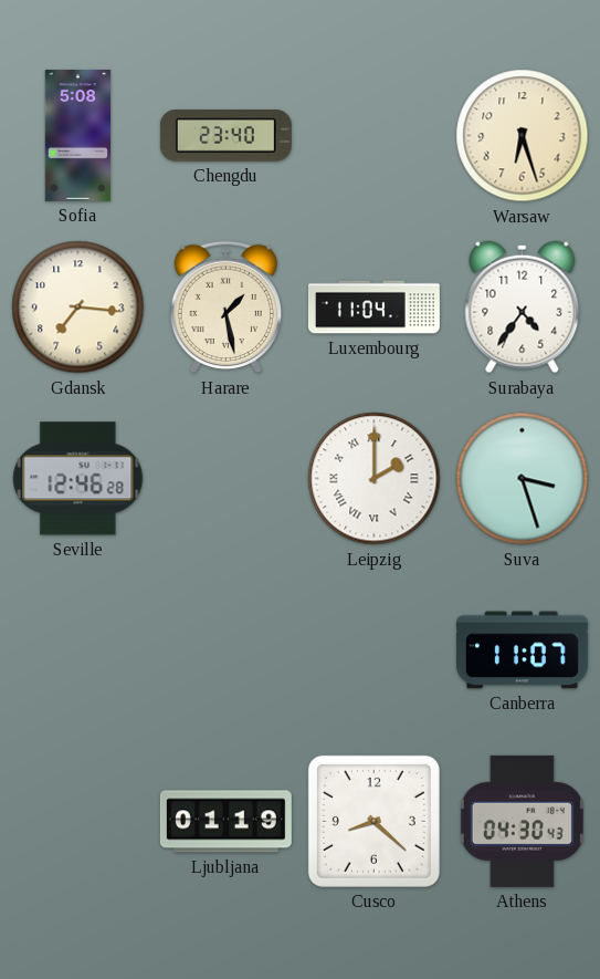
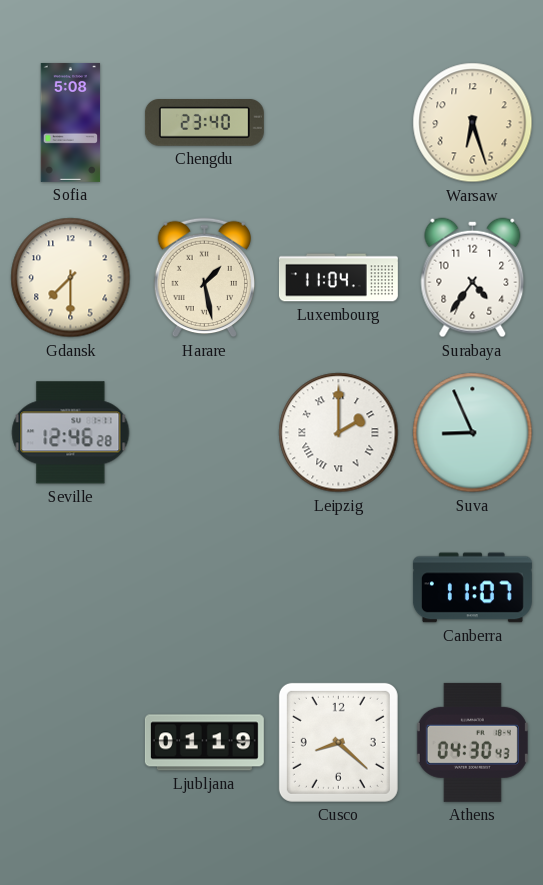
Gdansk: 7:16 -> 7:30 (71, 278)
Suva: 3:27 -> 8:56 (473, 433)
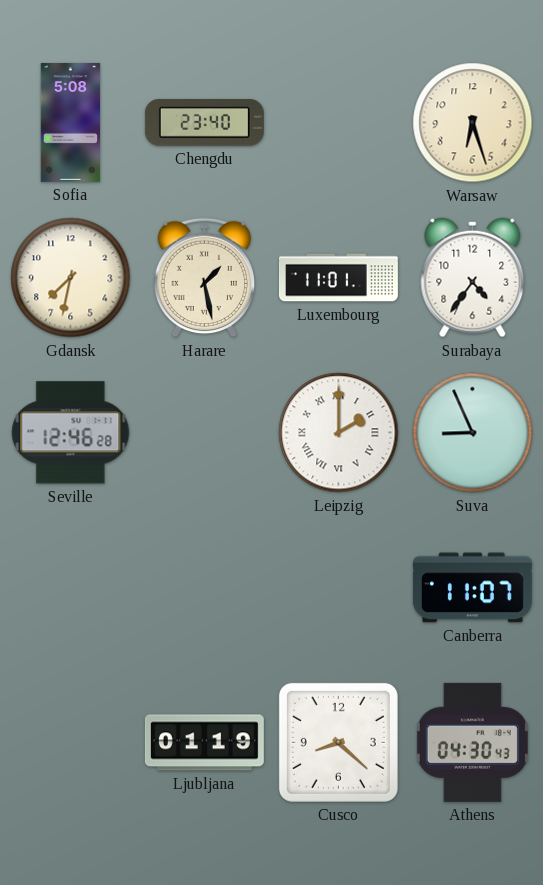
Gdansk: 7:30 -> 7:32 (71, 278)
Luxembourg: 11:04 -> 11:01 (338, 278)
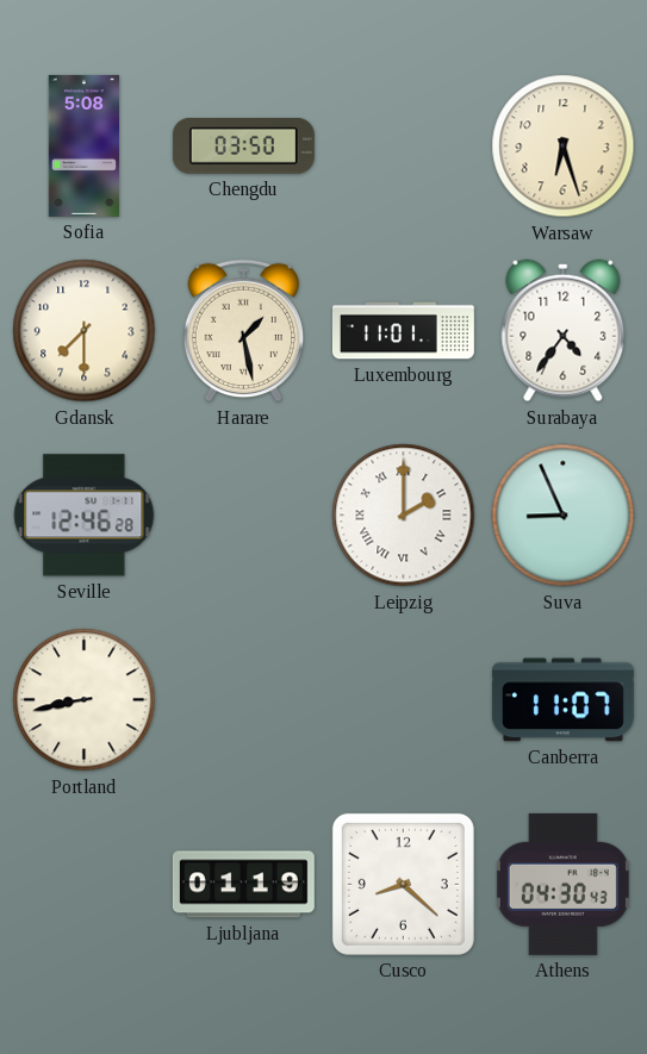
Chengdu: 23:40 -> 03:50 (243, 146)
Gdansk: 7:32 -> 7:30 (85, 331)
Portland: none -> 8:43 (85, 700)
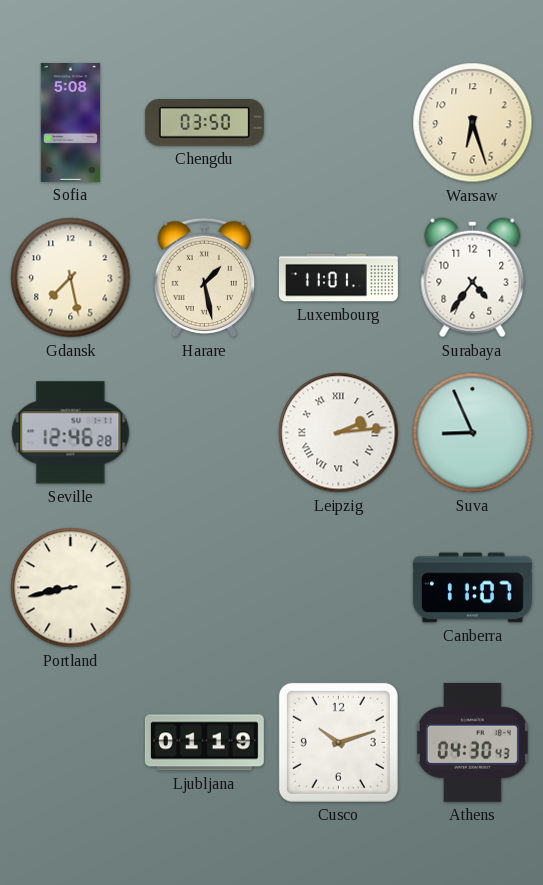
Gdansk: 7:30 -> 7:28 (71, 278)
Leipzig: 2:00 -> 2:14 (339, 433)
Cusco: 8:22 -> 10:12 (338, 742)
